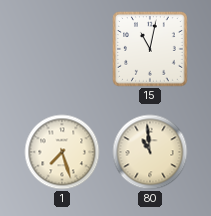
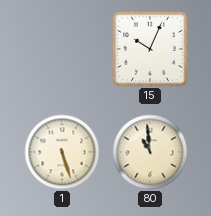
15: 11:02 -> 10:04 (150, 49)
1: 7:27 -> 5:27 (62, 152)
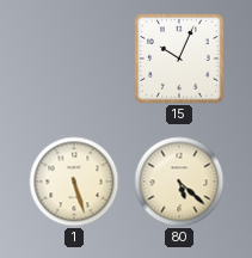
80: 10:59 -> 5:22 (179, 182)
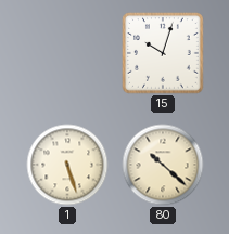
15: 10:04 -> 10:03 (163, 53)
80: 5:22 -> 10:22 (163, 165)
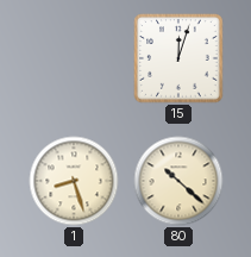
15: 10:03 -> 12:03 (178, 58)
1: 5:27 -> 8:27 (74, 181)
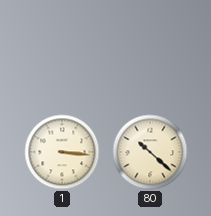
15: 12:03 -> none (178, 58)
1: 8:27 -> 3:16 (62, 152)
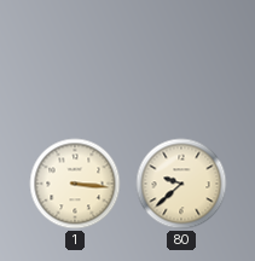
80: 10:22 -> 9:38 (181, 184)
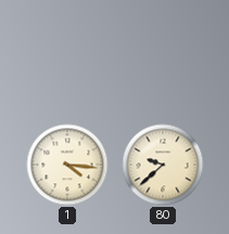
1: 3:16 -> 4:16 (67, 165)
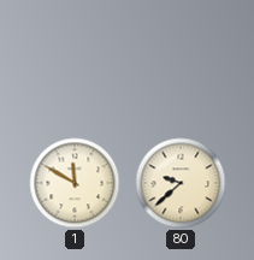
1: 4:16 -> 11:50 (75, 183)
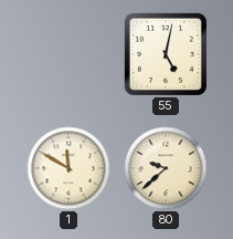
55: none -> 5:02 (166, 54)
